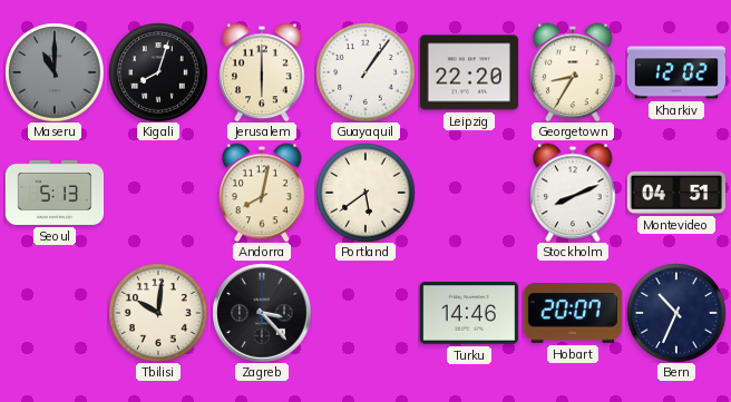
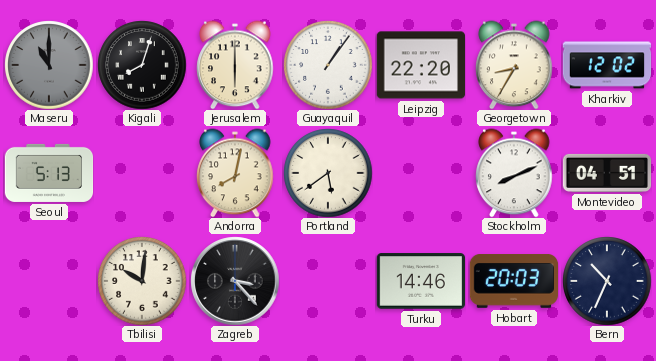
Hobart: 20:07 -> 20:03 (513, 282)
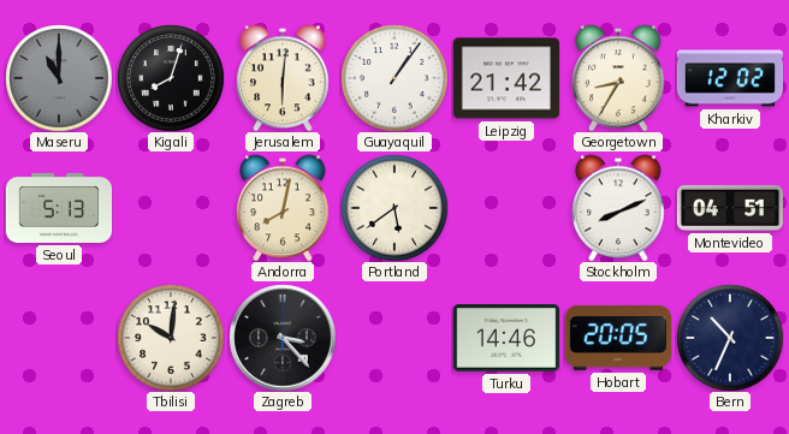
Jerusalem: 6:00 -> 6:01 (283, 78)
Leipzig: 22:20 -> 21:42 (505, 78)
Hobart: 20:03 -> 20:05 (617, 339)
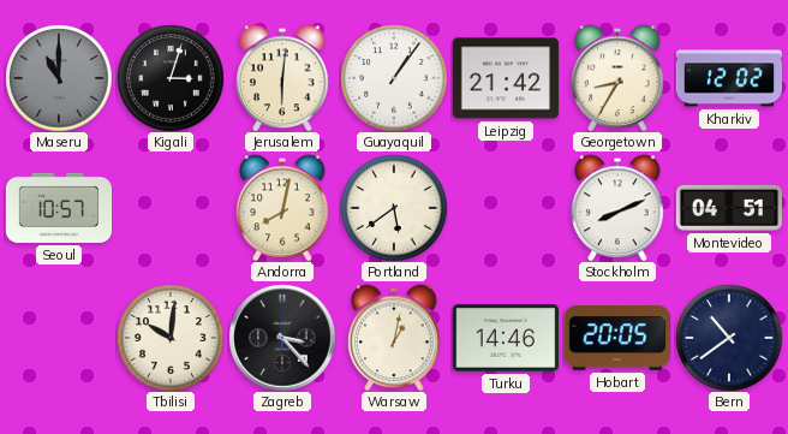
Kigali: 8:03 -> 3:03 (171, 78)
Seoul: 5:13 -> 10:57 (59, 208)
Warsaw: none -> 1:02 (394, 338)
Bern: 10:34 -> 10:39 (729, 338)
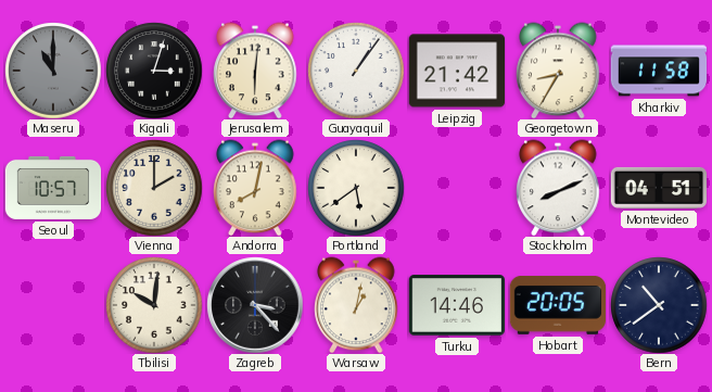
Kharkiv: 12:02 -> 11:58 (659, 71)
Vienna: none -> 2:00 (154, 188)
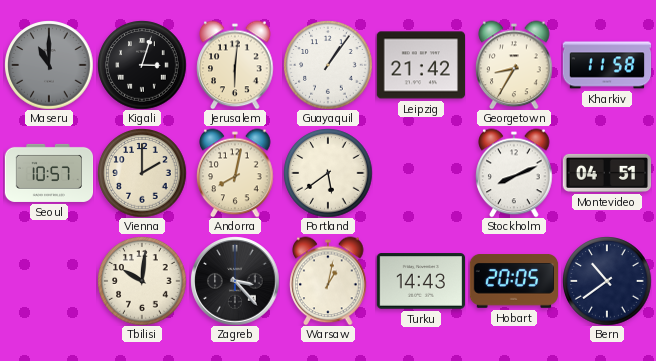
Turku: 14:46 -> 14:43 (420, 281)
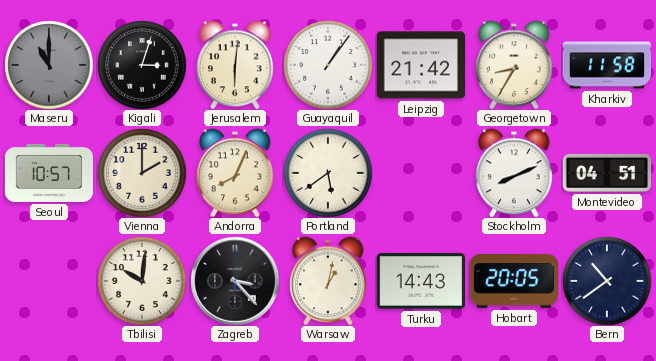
Andorra: 8:02 -> 8:04 (235, 173)
